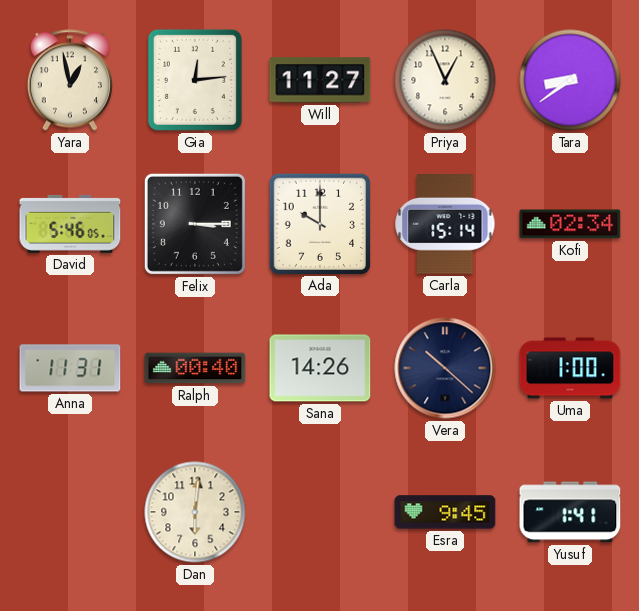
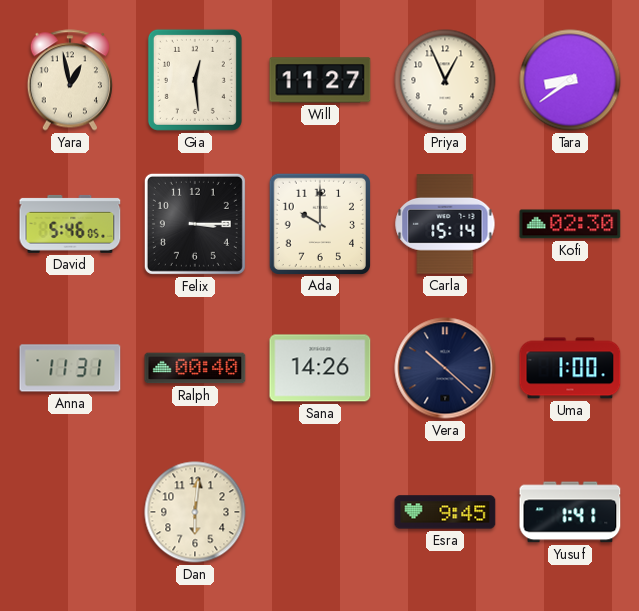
Gia: 12:14 -> 12:29 (195, 80)
Kofi: 02:34 -> 02:30 (570, 224)
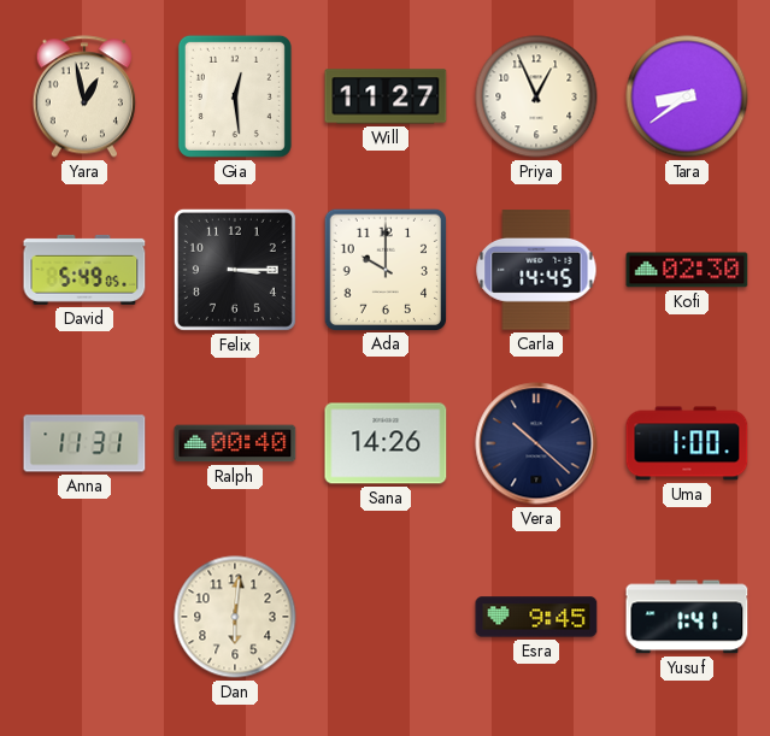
David: 5:46 -> 5:49 (84, 270)
Carla: 15:14 -> 14:45 (536, 270)
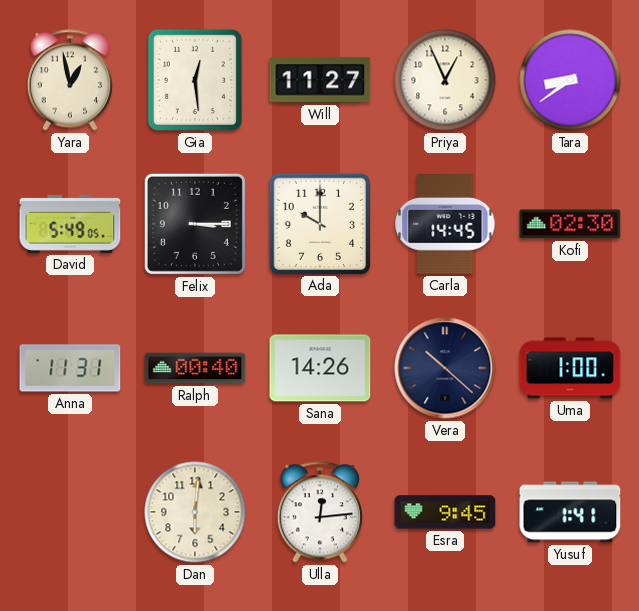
Ulla: none -> 12:14 (320, 512)
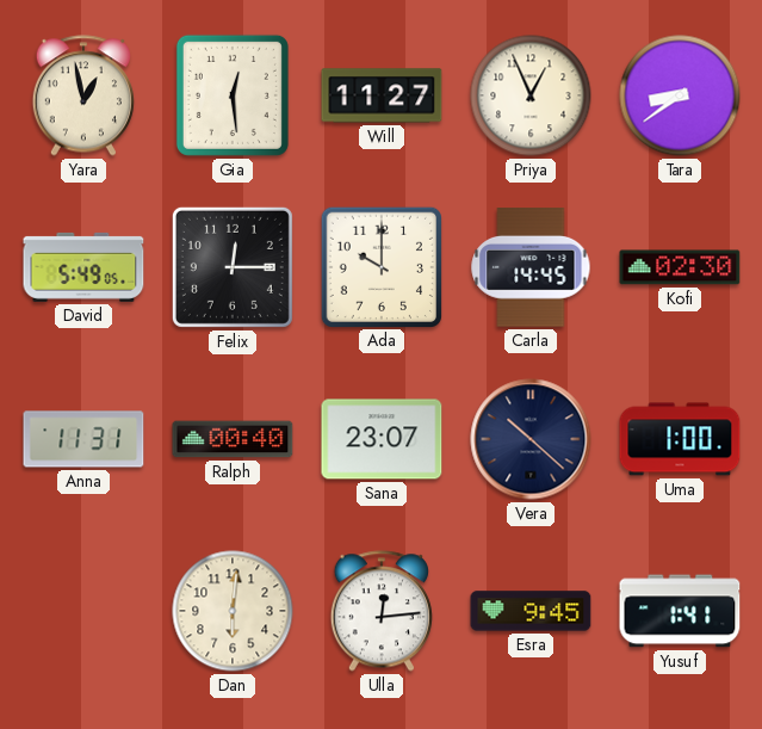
Felix: 3:15 -> 12:15 (233, 267)
Sana: 14:26 -> 23:07 (382, 439)
